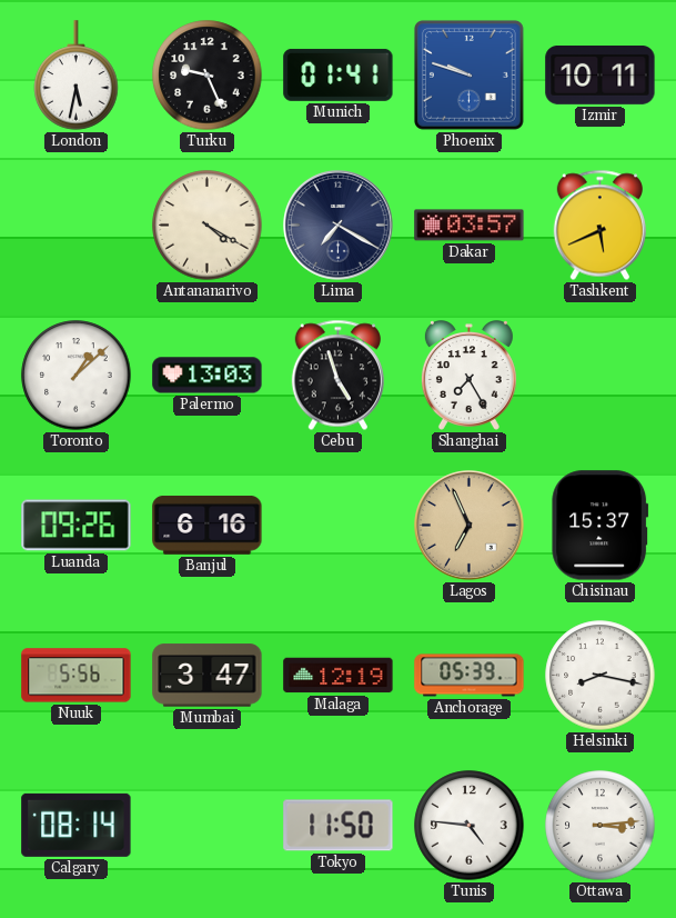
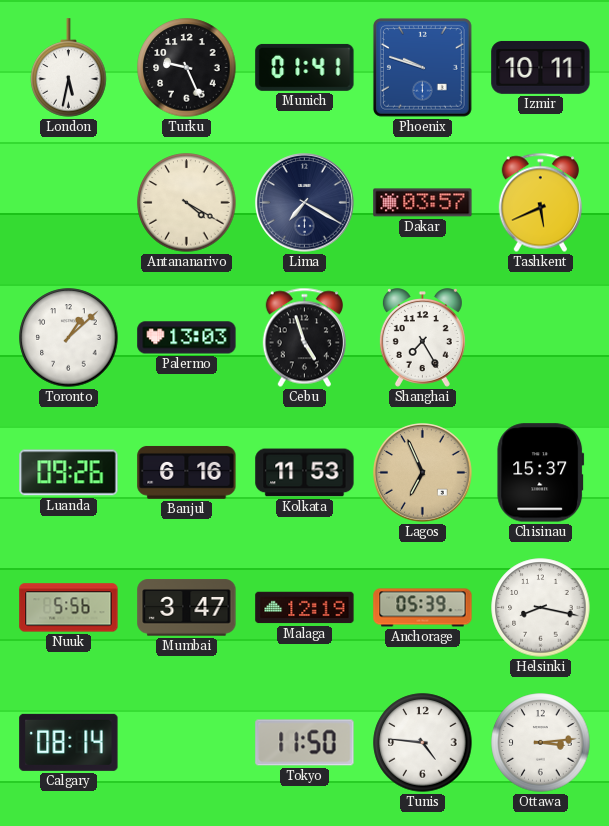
Kolkata: none -> 11:53 (305, 473)
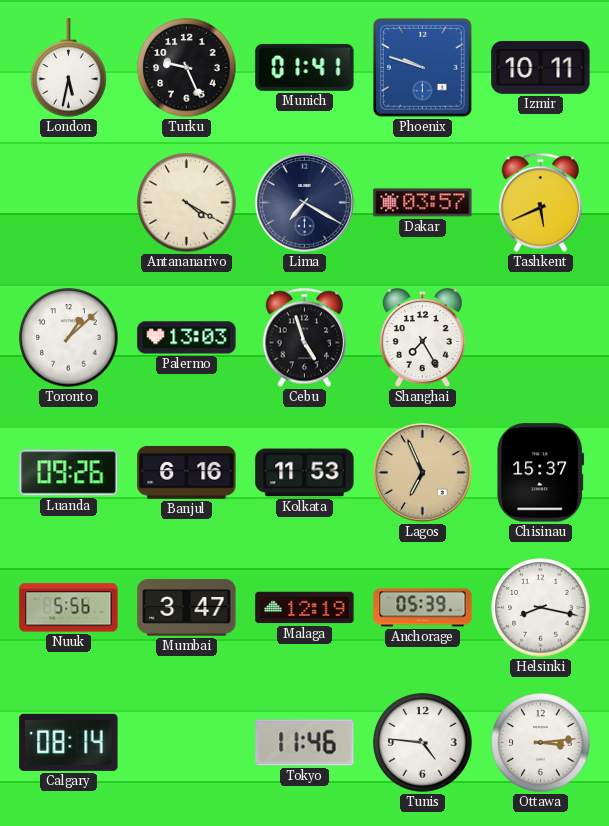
Tokyo: 11:50 -> 11:46 (305, 743)
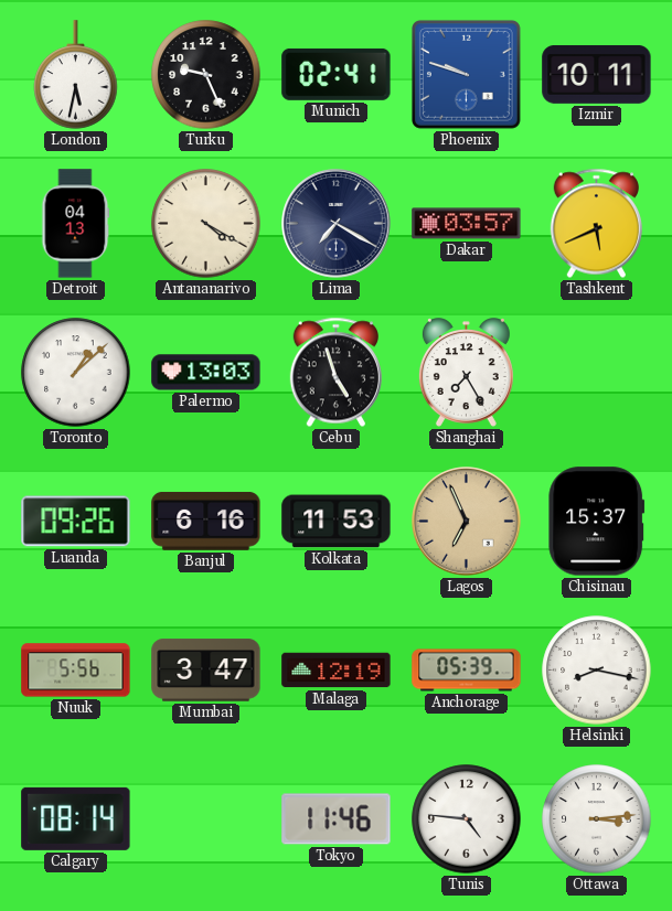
Munich: 01:41 -> 02:41 (337, 74)
Detroit: none -> 04:13 (76, 224)
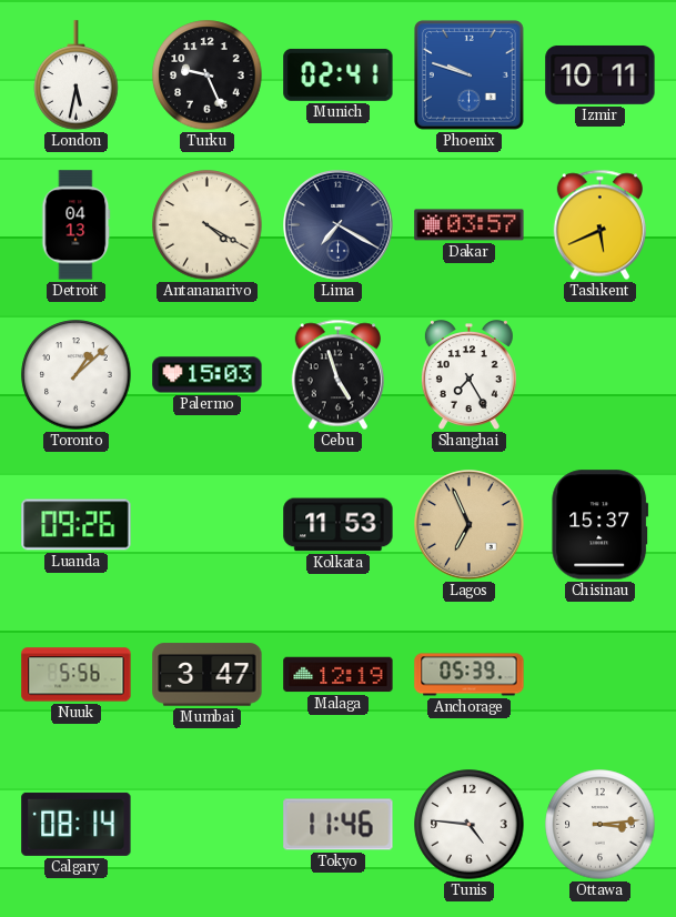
Palermo: 13:03 -> 15:03 (208, 375)
Banjul: 6:16 -> none (206, 521)
Helsinki: 8:17 -> none (597, 671)
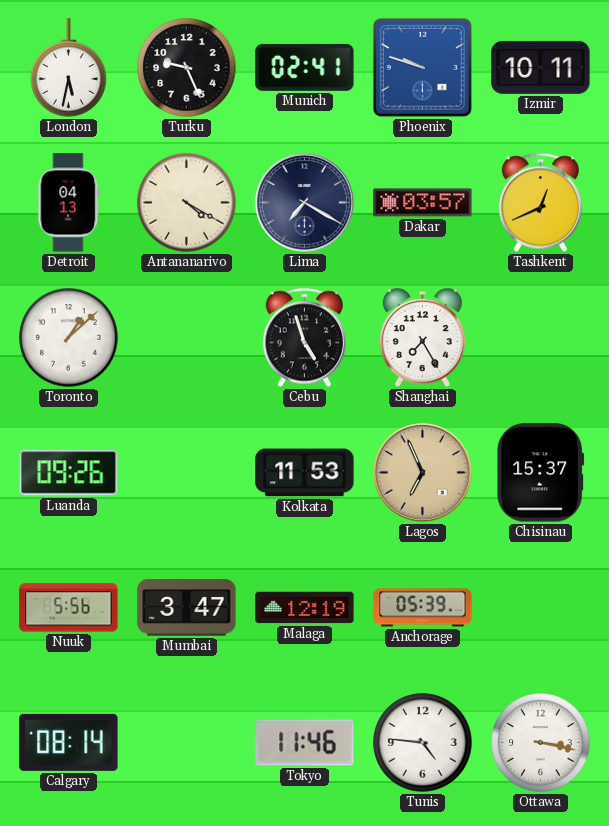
Tashkent: 5:41 -> 12:41 (540, 203)
Palermo: 15:03 -> none (208, 375)
Ottawa: 3:14 -> 3:17 (541, 743)
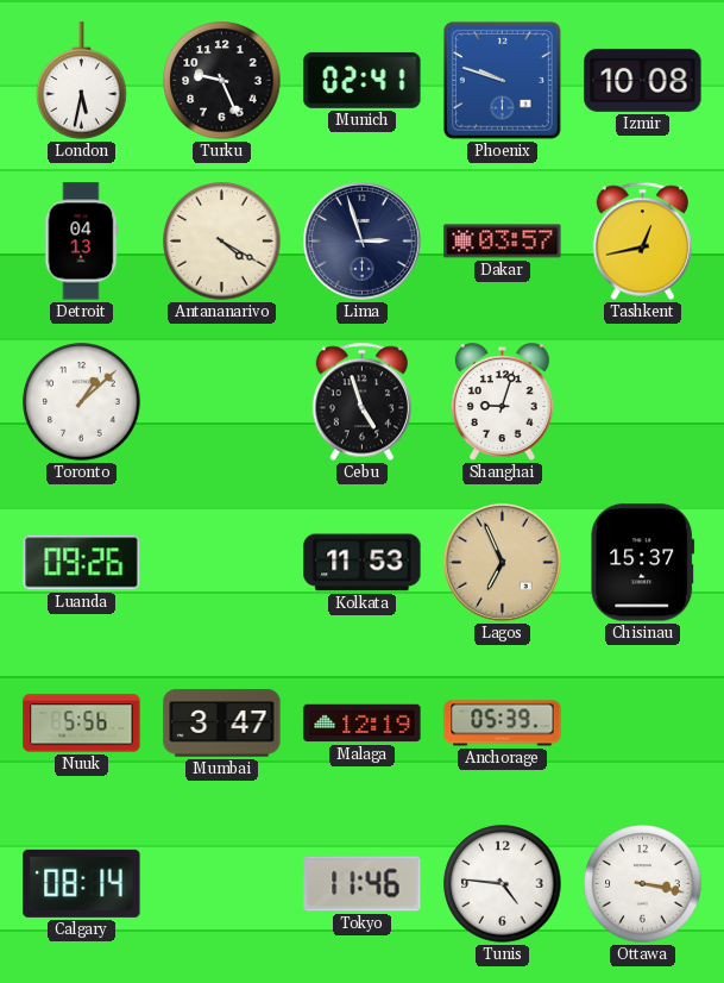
Izmir: 10:11 -> 10:08 (643, 80)
Lima: 7:20 -> 2:57 (363, 242)
Tashkent: 12:41 -> 12:43 (642, 242)
Shanghai: 7:25 -> 9:03 (502, 402)
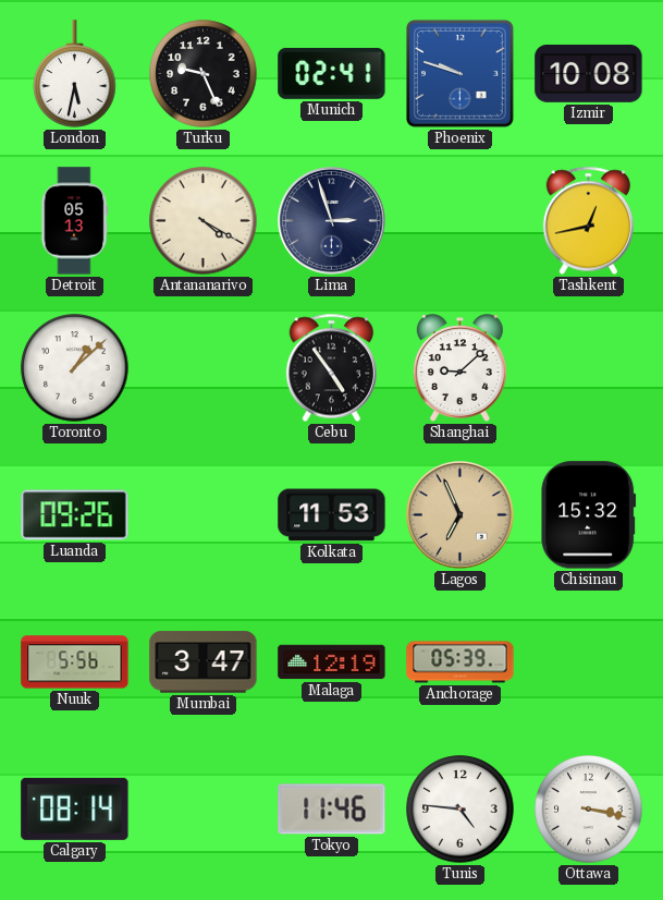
Detroit: 04:13 -> 05:13 (75, 221)
Dakar: 03:57 -> none (503, 242)
Cebu: 4:57 -> 4:54 (331, 368)
Shanghai: 9:03 -> 9:08 (459, 368)
Chisinau: 15:37 -> 15:32 (589, 515)
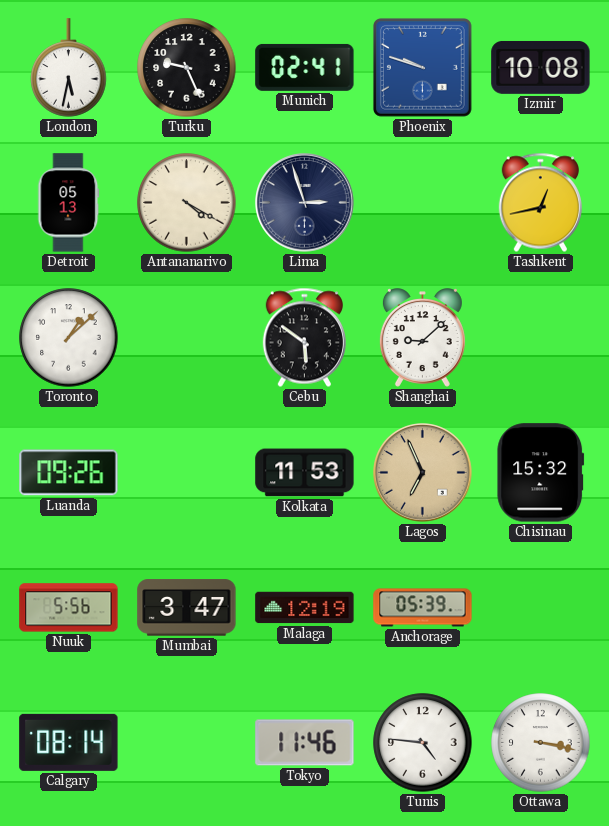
Cebu: 4:54 -> 5:51 (304, 338)
